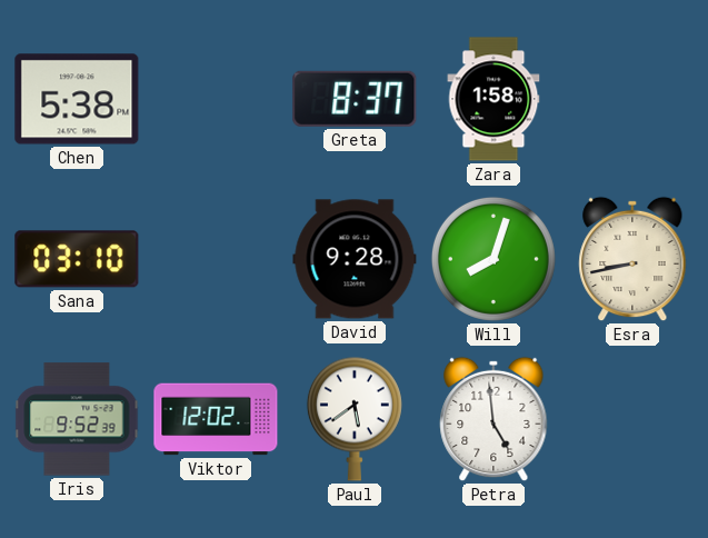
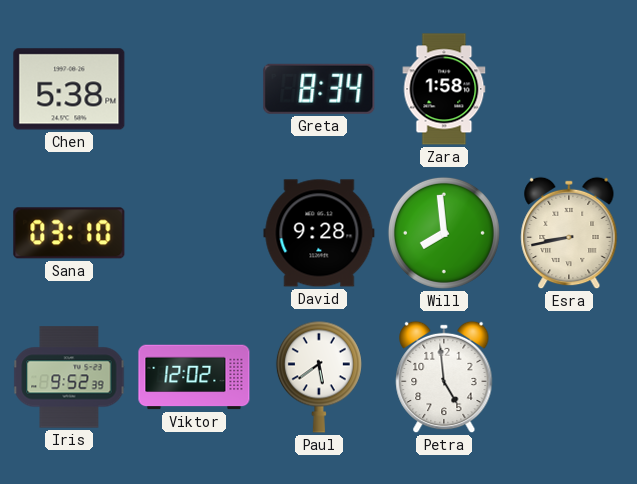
Greta: 8:37 -> 8:34 (319, 89)
Will: 8:03 -> 7:59 (444, 233)
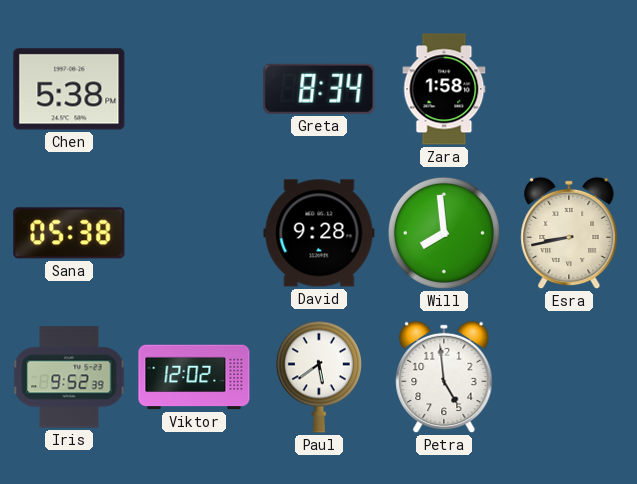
Sana: 03:10 -> 05:38 (69, 233)
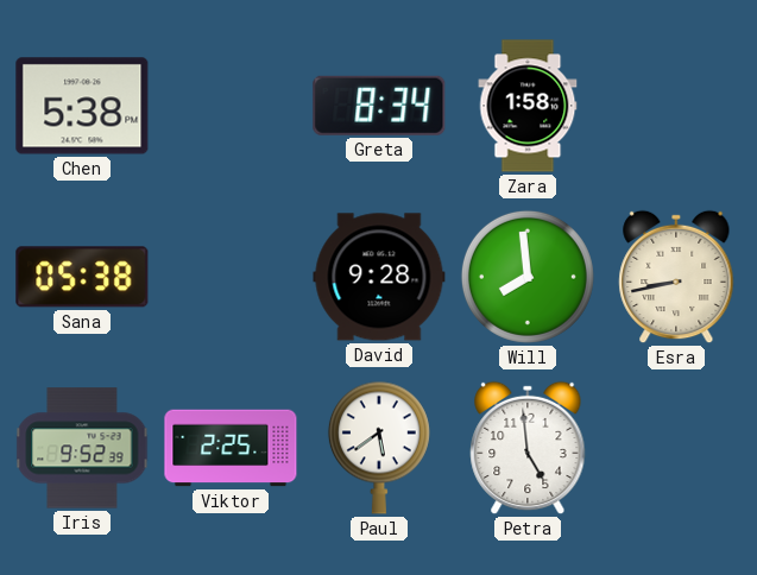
Viktor: 12:02 -> 2:25 (231, 448)
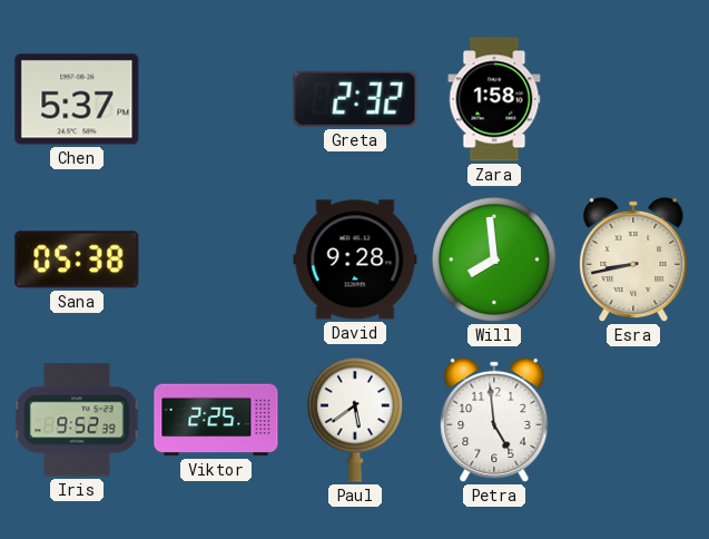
Chen: 5:38 -> 5:37 (77, 99)
Greta: 8:34 -> 2:32 (355, 99)
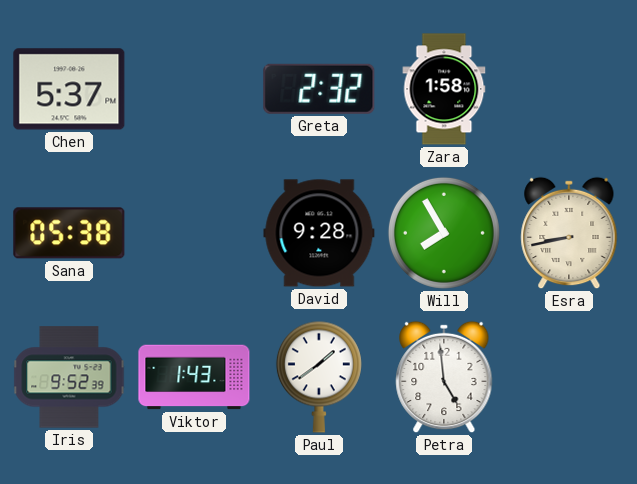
Will: 7:59 -> 7:55 (444, 233)
Viktor: 2:25 -> 1:43 (194, 377)
Paul: 5:39 -> 1:39 (319, 377)
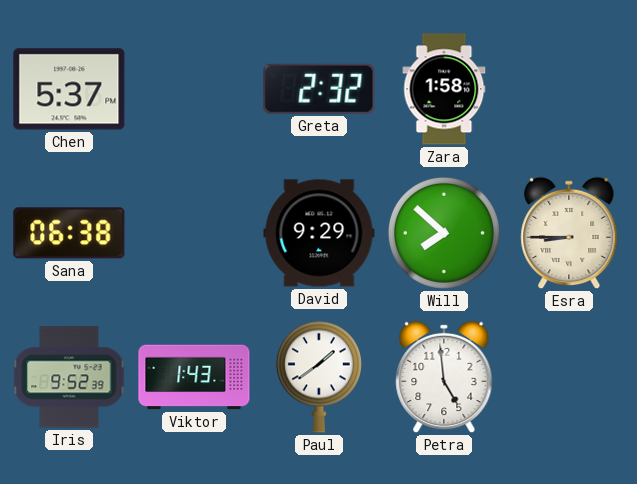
Sana: 05:38 -> 06:38 (69, 233)
David: 9:28 -> 9:29 (319, 233)
Will: 7:55 -> 7:52 (444, 233)
Esra: 8:43 -> 8:45 (569, 233)
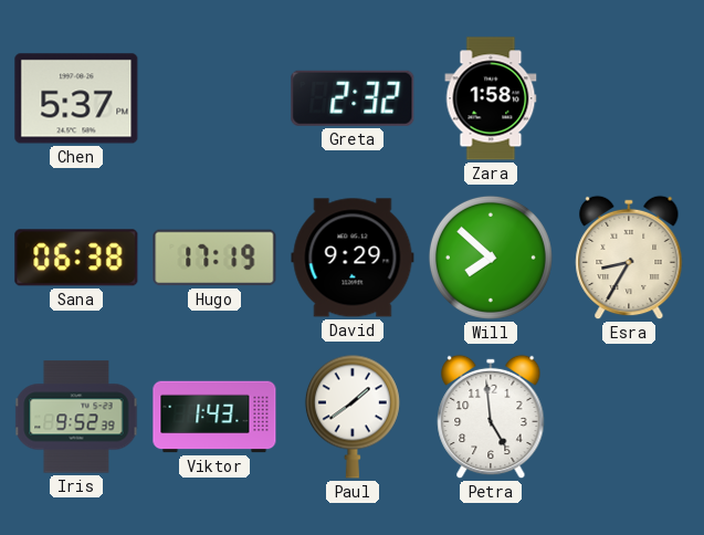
Hugo: none -> 17:19 (214, 258)
Esra: 8:45 -> 8:35 (629, 258)
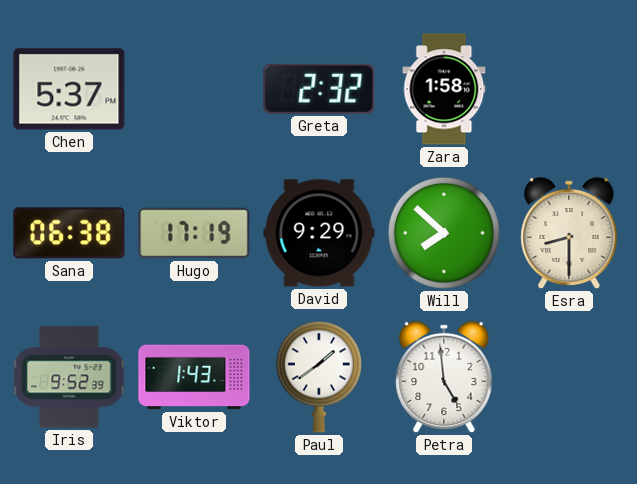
Esra: 8:35 -> 8:30 (569, 233)
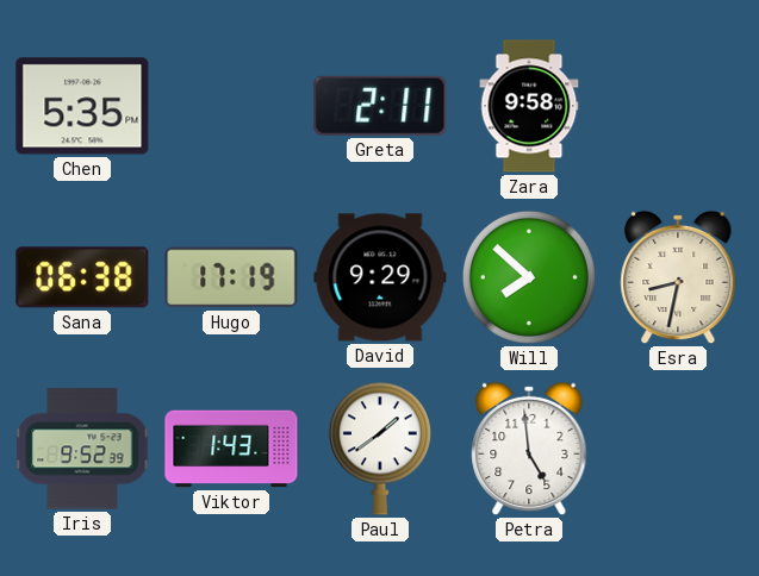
Chen: 5:37 -> 5:35 (82, 106)
Greta: 2:32 -> 2:11 (380, 106)
Zara: 1:58 -> 9:58 (529, 106)
Esra: 8:30 -> 8:32 (678, 277)
